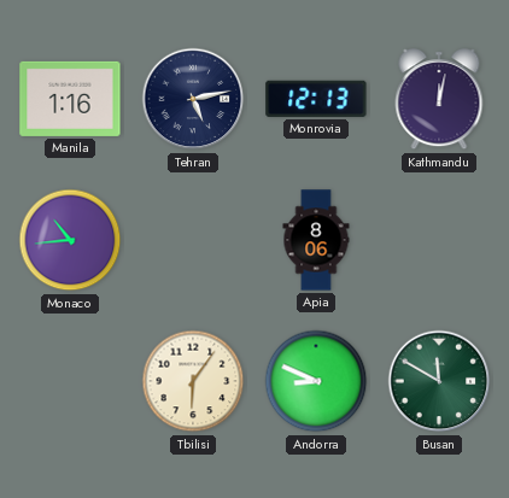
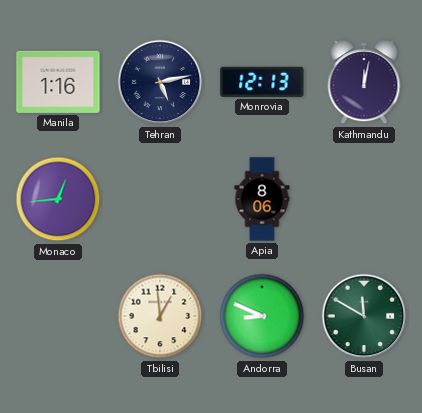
Monaco: 10:44 -> 12:44 (58, 199)
Tbilisi: 6:06 -> 12:59 (160, 316)
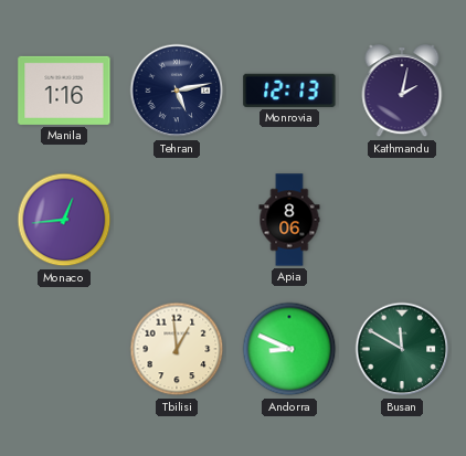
Kathmandu: 12:02 -> 2:02 (402, 92)
